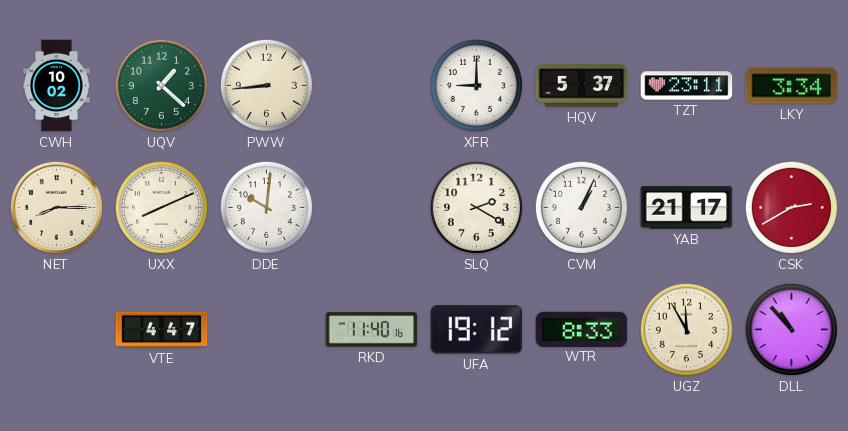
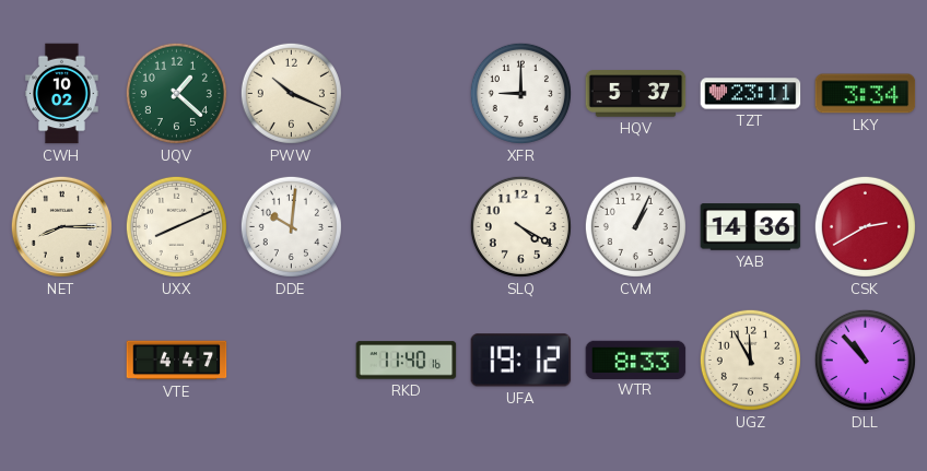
PWW: 8:44 -> 10:19 (291, 93)
SLQ: 2:20 -> 4:20 (520, 226)
YAB: 21:17 -> 14:36 (751, 227)
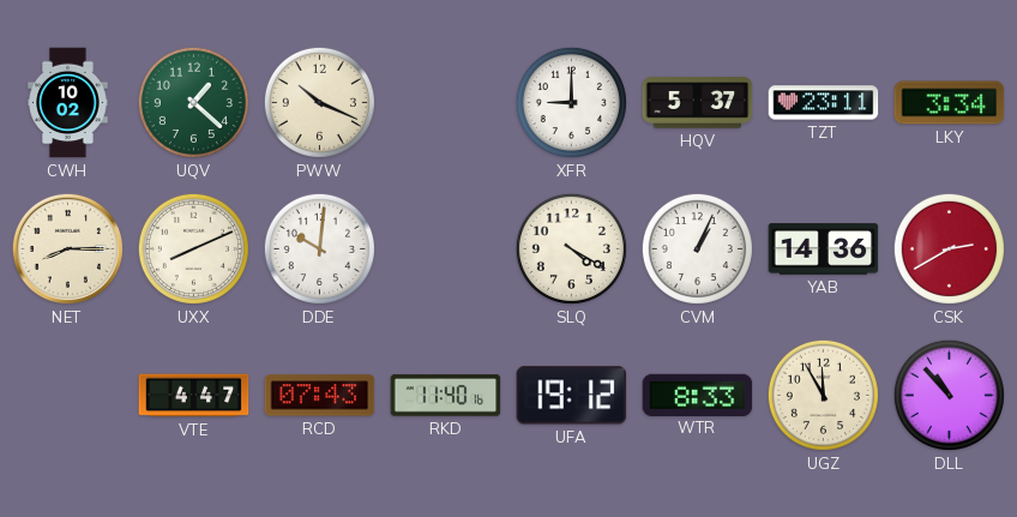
RCD: none -> 07:43 (320, 396)
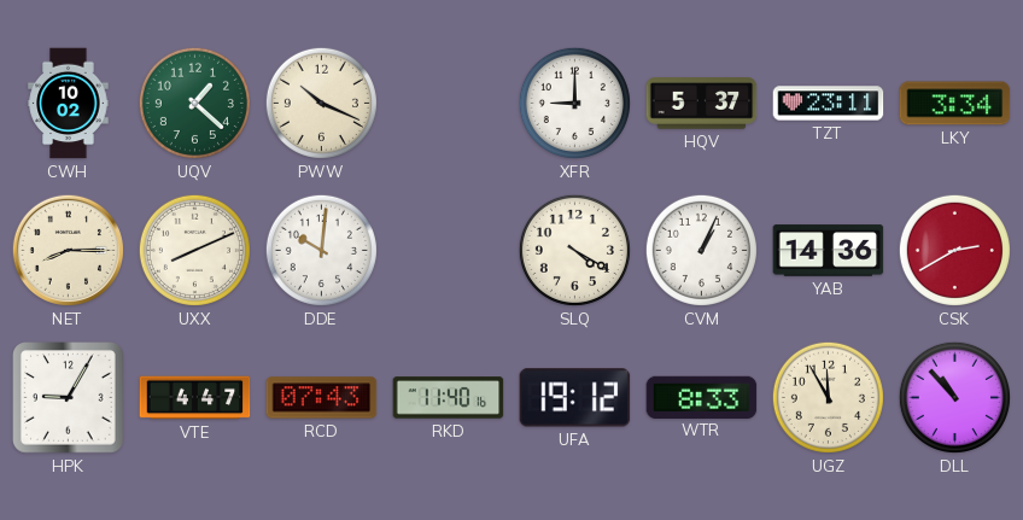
HPK: none -> 9:05 (69, 398)
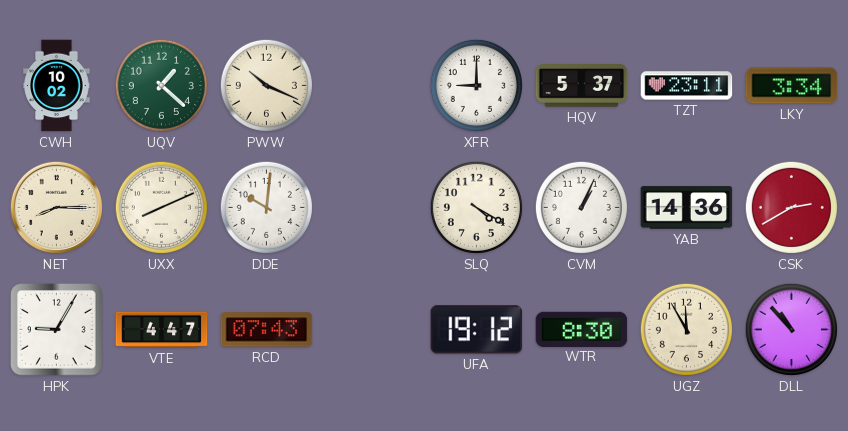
RKD: 11:40 -> none (449, 398)
WTR: 8:33 -> 8:30 (582, 329)
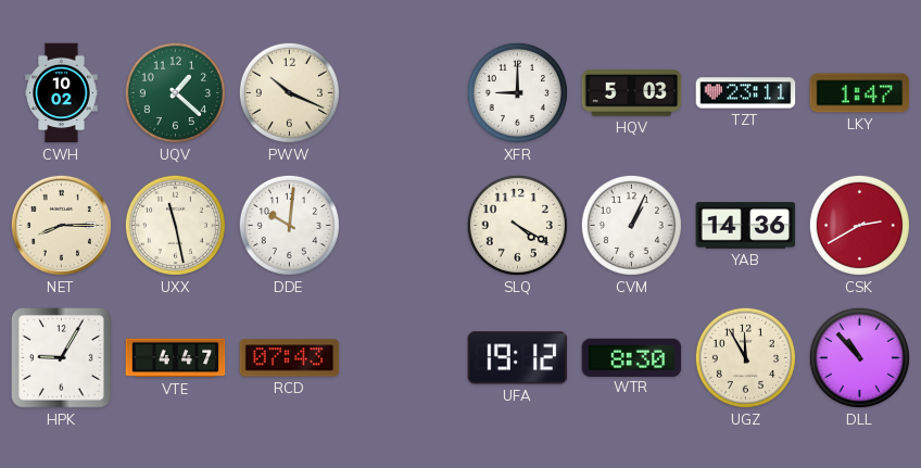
HQV: 5:37 -> 5:03 (632, 93)
LKY: 3:34 -> 1:47 (860, 93)
UXX: 8:11 -> 11:28 (175, 225)
